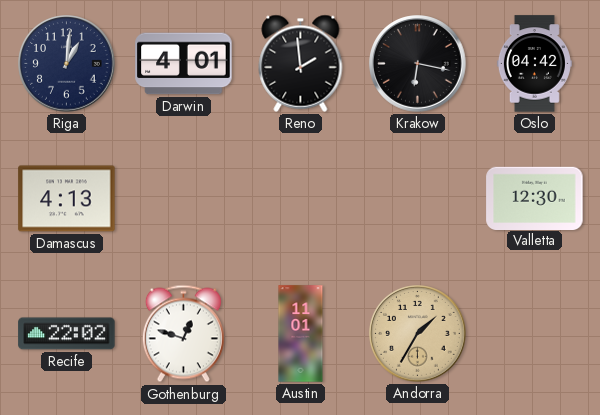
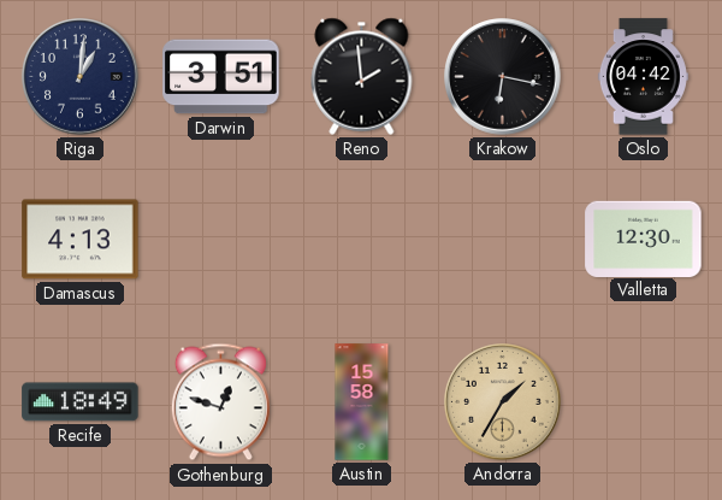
Darwin: 4:01 -> 3:51 (221, 77)
Recife: 22:02 -> 18:49 (81, 402)
Austin: 11:01 -> 15:58 (362, 402)
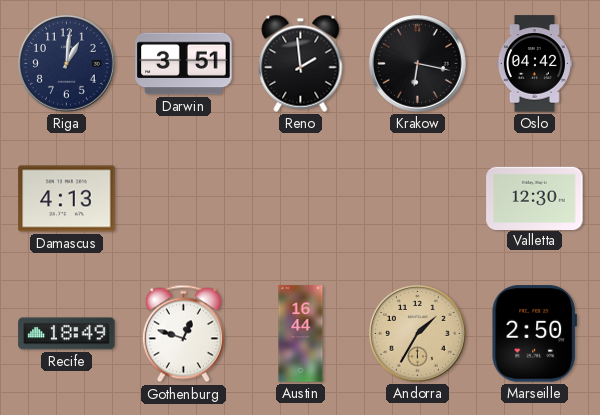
Austin: 15:58 -> 16:44 (301, 334)
Marseille: none -> 2:50 (534, 334)
